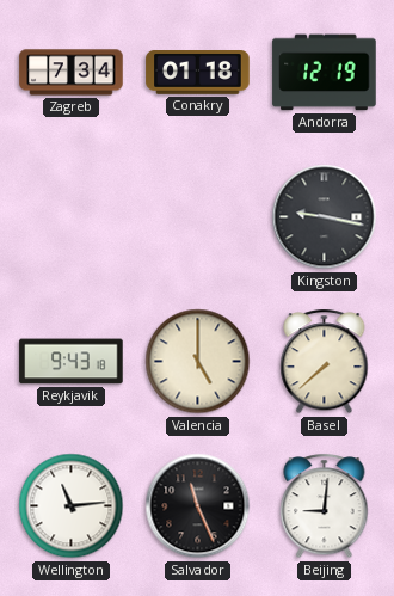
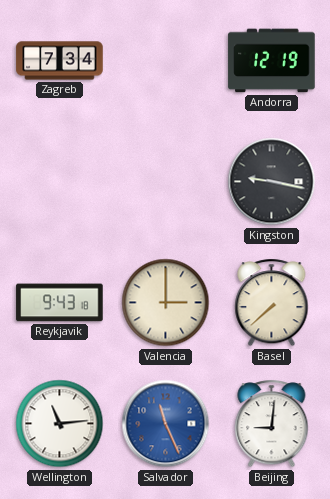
Conakry: 01:18 -> none (198, 73)
Valencia: 5:00 -> 3:00 (166, 303)
Salvador dial: black -> blue (166, 424)
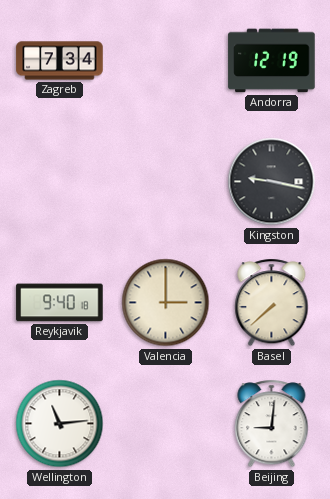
Reykjavik: 9:43 -> 9:40 (60, 303)
Salvador: 11:26 -> none (166, 424)
